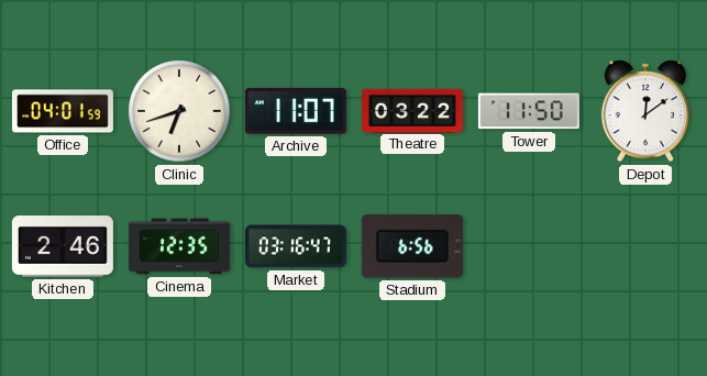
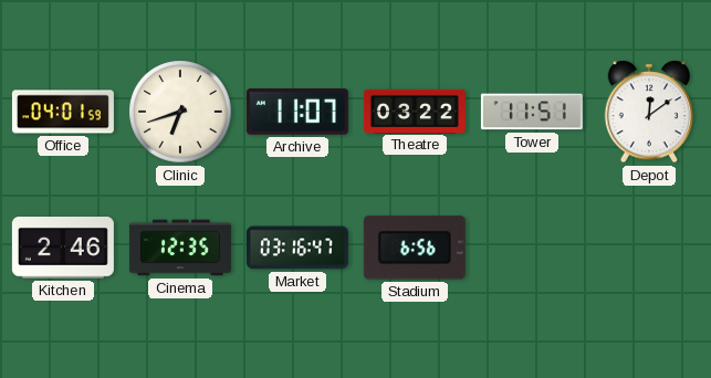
Tower: 11:50 -> 11:51 (532, 112)
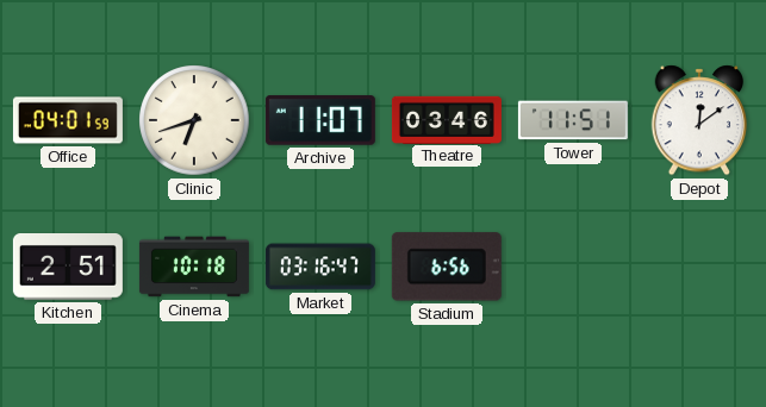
Theatre: 03:22 -> 03:46 (447, 119)
Kitchen: 2:46 -> 2:51 (68, 268)
Cinema: 12:35 -> 10:18 (194, 267)
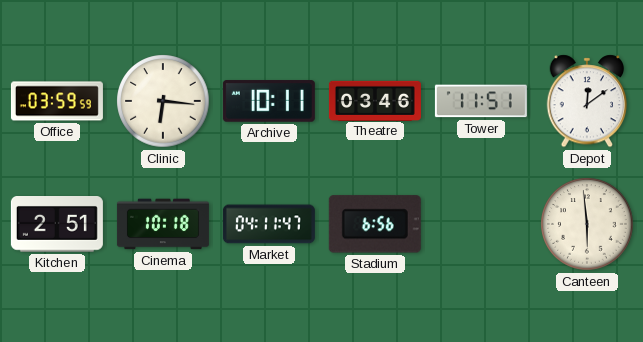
Office: 04:01 -> 03:59 (57, 101)
Clinic: 6:42 -> 6:16 (163, 101)
Archive: 11:07 -> 10:11 (269, 101)
Market: 03:16 -> 04:11 (269, 224)
Canteen: none -> 5:59 (587, 224)
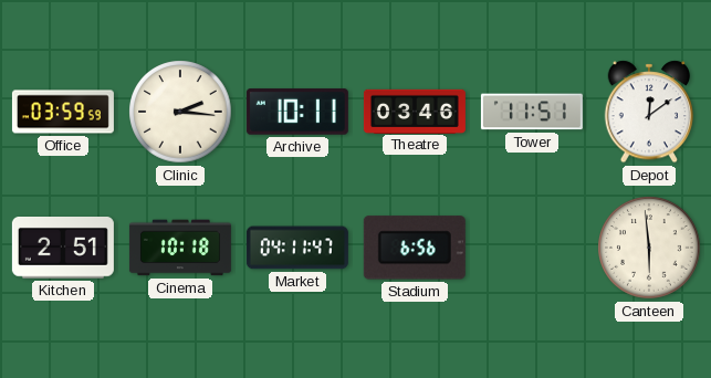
Clinic: 6:16 -> 2:16 (180, 112)
